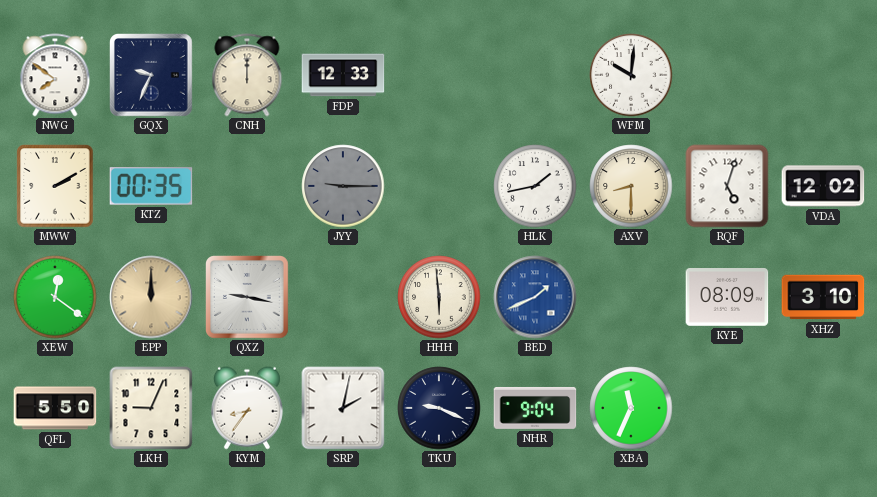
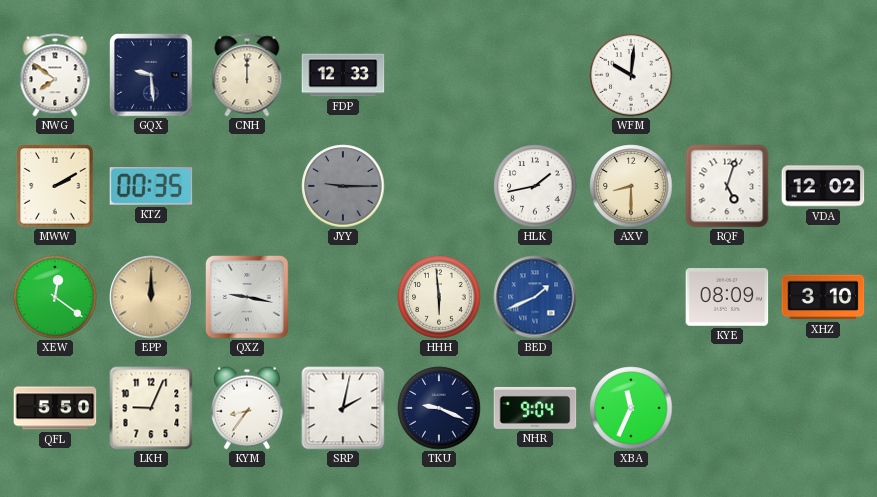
GQX: 9:34 -> 9:29 (152, 76)
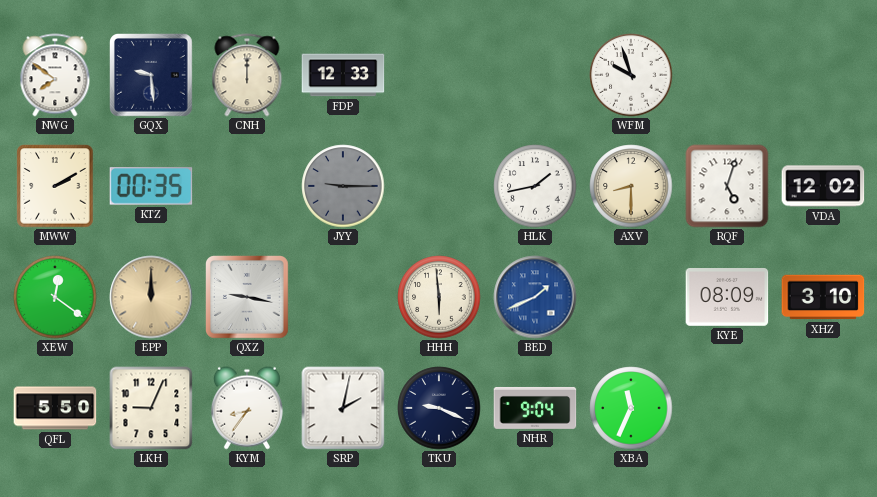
WFM: 10:01 -> 9:57 (631, 75)
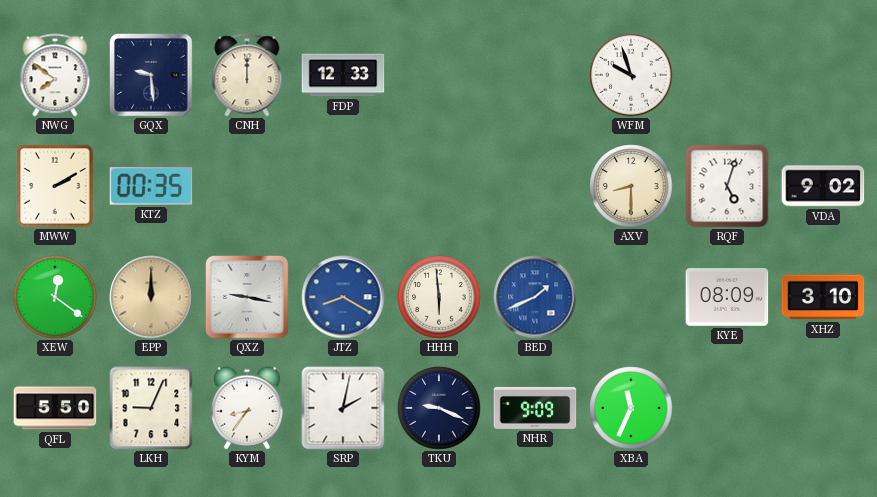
JYY: 9:15 -> none (343, 186)
HLK: 1:43 -> none (535, 186)
VDA: 12:02 -> 9:02 (823, 186)
JTZ: none -> 8:20 (343, 297)
NHR: 9:04 -> 9:09 (535, 408)
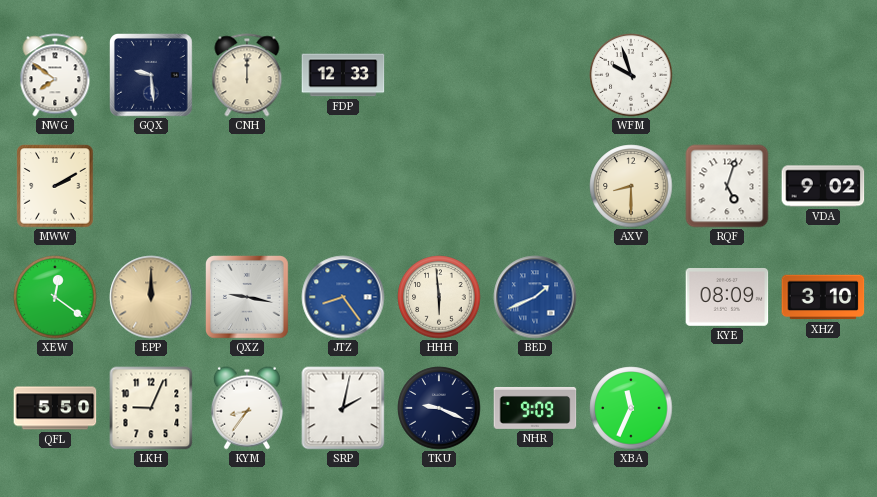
KTZ: 00:35 -> none (151, 186)
JTZ: 8:20 -> 8:24 (343, 297)
